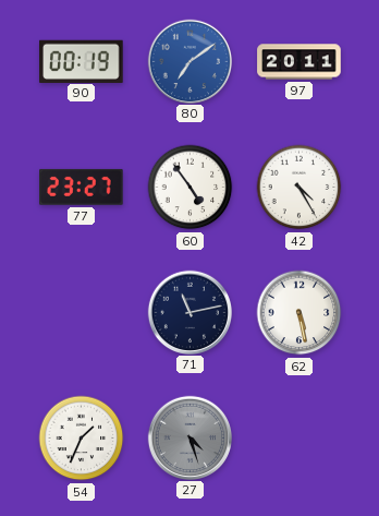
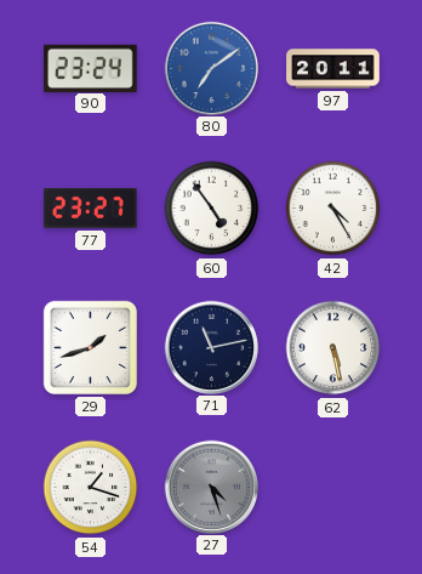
90: 00:19 -> 23:24 (91, 68)
29: none -> 1:42 (90, 347)
54: 1:34 -> 1:18 (91, 488)
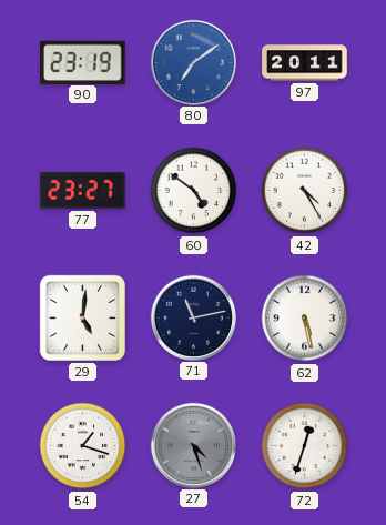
90: 23:24 -> 23:19 (83, 62)
60: 4:54 -> 4:51 (194, 191)
29: 1:42 -> 5:01 (82, 317)
72: none -> 12:33 (305, 446)
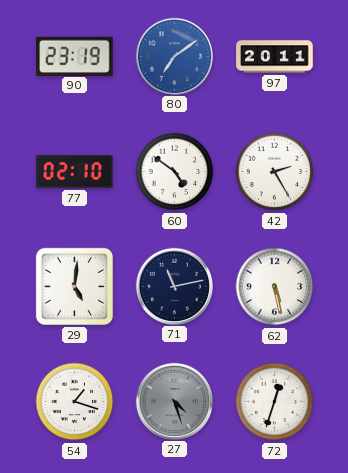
77: 23:27 -> 02:10 (75, 171)
42: 4:25 -> 2:25 (275, 172)
